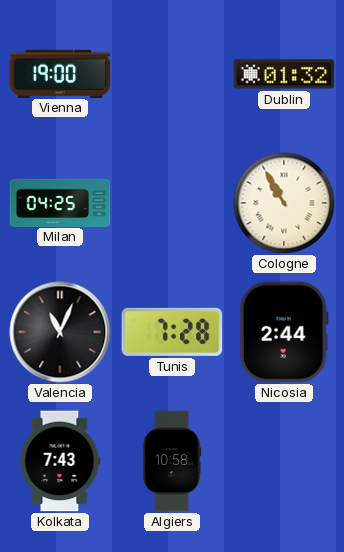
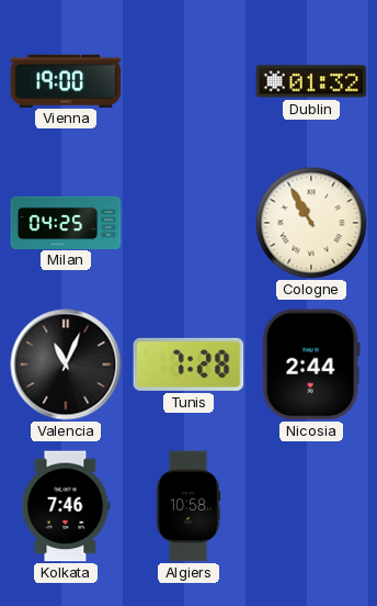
Kolkata: 7:43 -> 7:46 (66, 506)
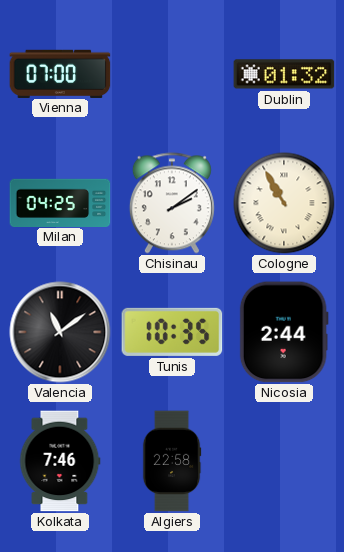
Vienna: 19:00 -> 07:00 (60, 73)
Chisinau: none -> 2:09 (172, 203)
Valencia: 11:04 -> 11:09 (60, 332)
Tunis: 7:28 -> 10:35 (172, 332)
Algiers: 10:58 -> 22:58 (172, 461)
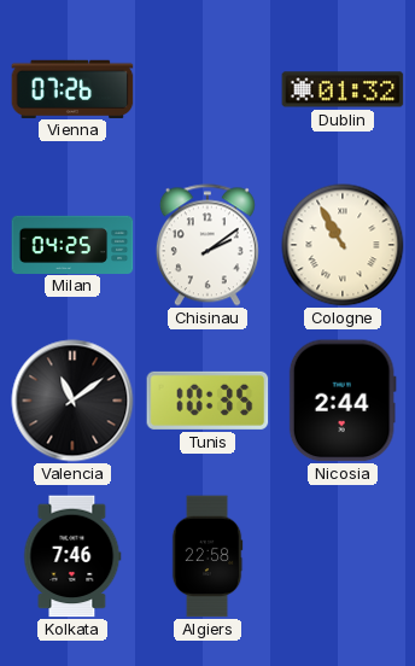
Vienna: 07:00 -> 07:26 (72, 88)
